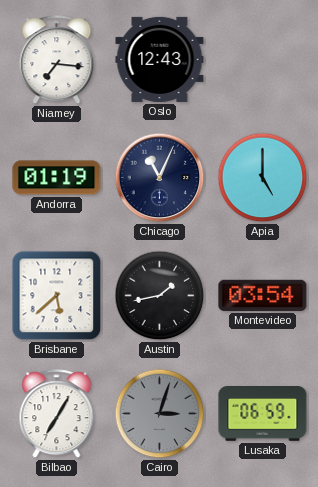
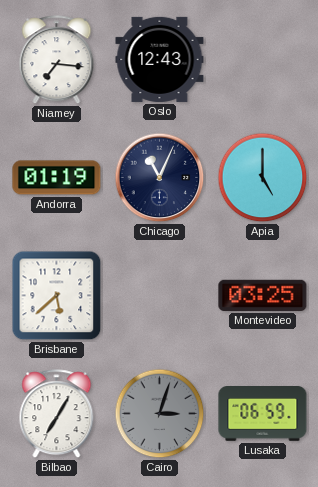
Austin: 1:43 -> none (160, 296)
Montevideo: 03:54 -> 03:25 (263, 295)
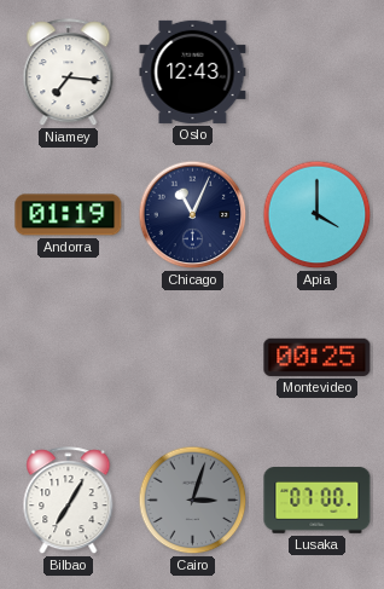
Apia: 5:00 -> 4:00 (318, 215)
Brisbane: 5:38 -> none (57, 296)
Montevideo: 03:25 -> 00:25 (318, 357)
Lusaka: 06:59 -> 07:00 (318, 501)
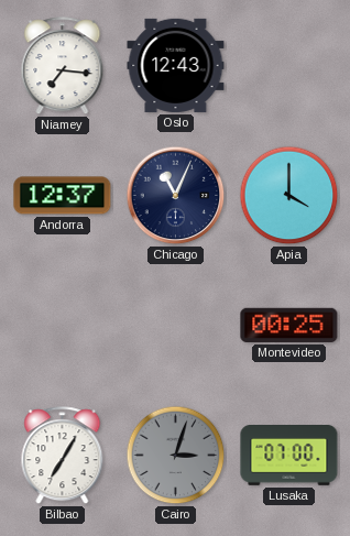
Andorra: 01:19 -> 12:37 (63, 196)
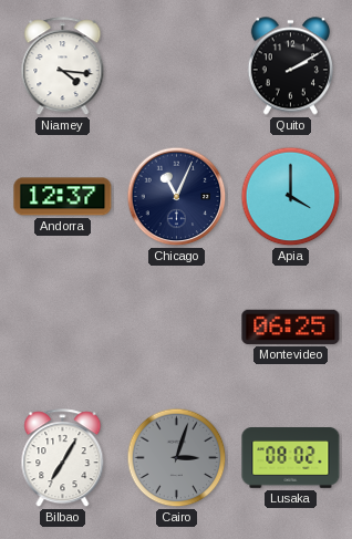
Niamey: 7:16 -> 4:16 (63, 66)
Oslo: 12:43 -> none (176, 65)
Quito: none -> 2:10 (290, 66)
Montevideo: 00:25 -> 06:25 (291, 326)
Lusaka: 07:00 -> 08:02 (291, 458)
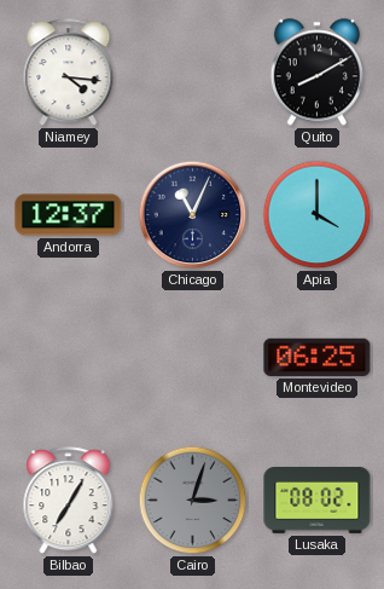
Quito: 2:10 -> 8:10 (316, 73)
